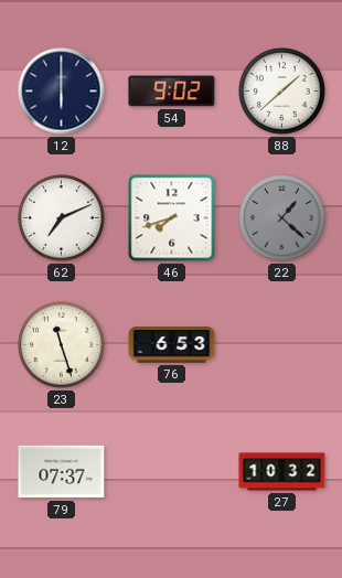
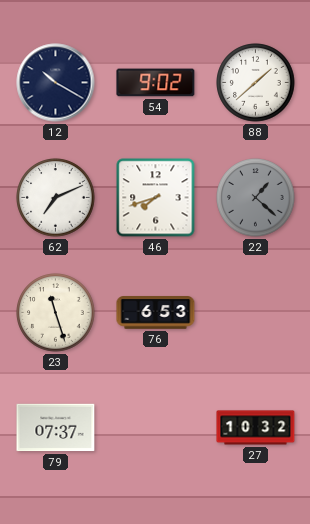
12: 6:00 -> 10:20 (56, 83)
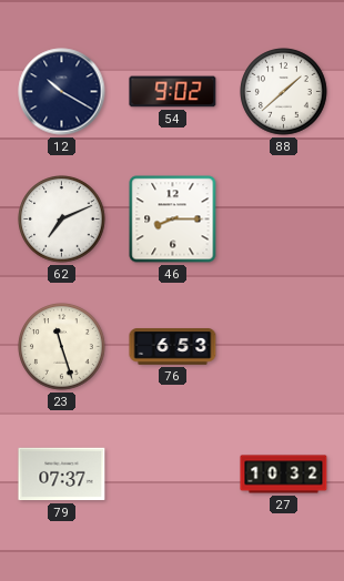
46: 7:42 -> 8:15 (173, 220)
22: 1:22 -> none (256, 198)
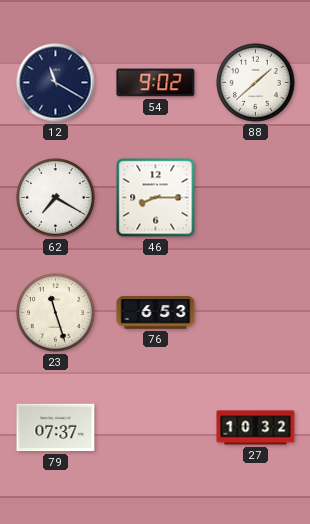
12: 10:20 -> 11:20 (56, 83)
62: 7:11 -> 7:20 (56, 198)
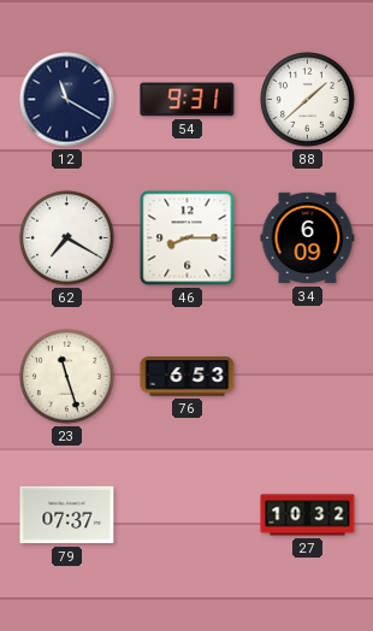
54: 9:02 -> 9:31 (188, 100)
34: none -> 6:09 (308, 238)
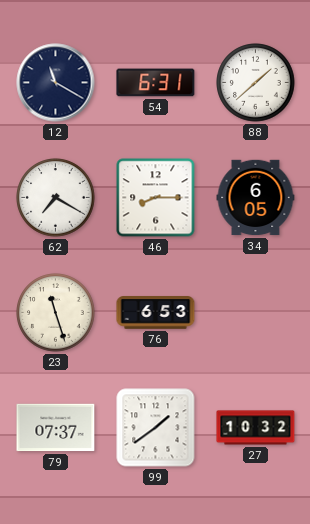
54: 9:31 -> 6:31 (156, 83)
34: 6:09 -> 6:05 (256, 198)
99: none -> 1:39 (156, 428)
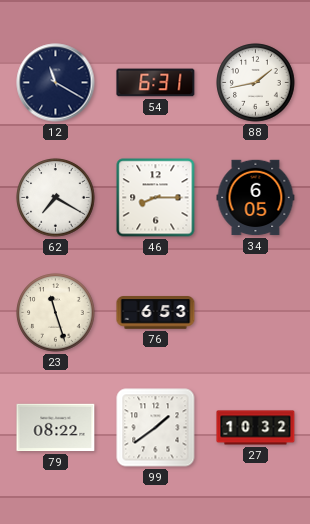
88: 1:38 -> 1:43 (256, 83)
79: 07:37 -> 08:22 (56, 428)
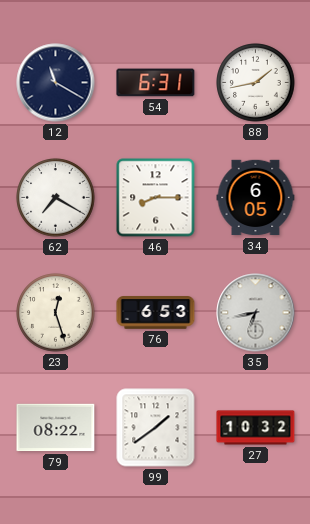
23: 11:27 -> 12:27 (56, 313)
35: none -> 6:43 (256, 313)
